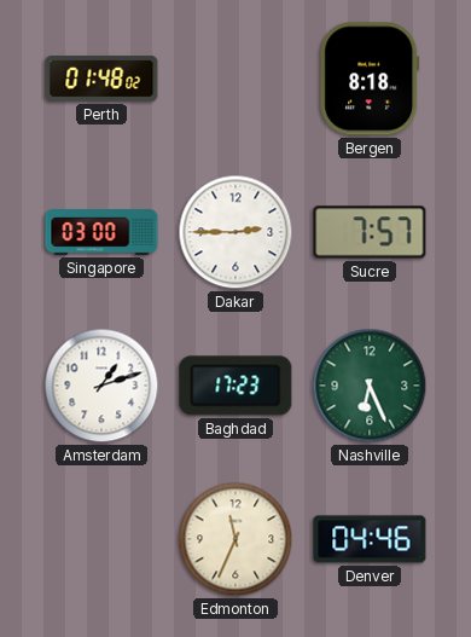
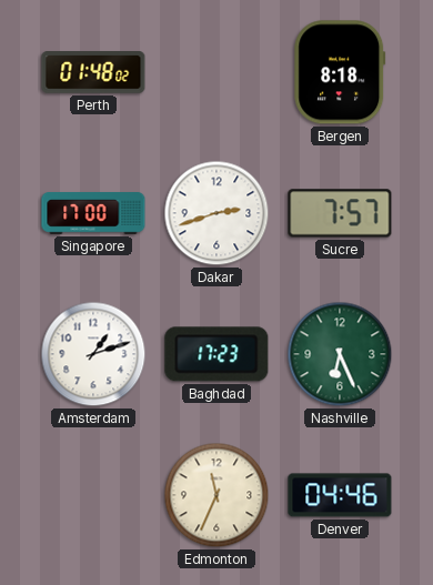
Singapore: 03:00 -> 17:00 (93, 213)
Dakar: 2:45 -> 2:42 (216, 213)
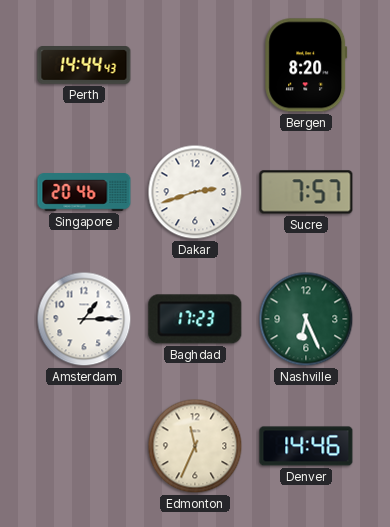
Perth: 01:48 -> 14:44 (84, 65)
Bergen: 8:18 -> 8:20 (306, 65)
Singapore: 17:00 -> 20:46 (84, 192)
Amsterdam: 1:12 -> 1:15 (84, 319)
Denver: 04:46 -> 14:46 (306, 446)
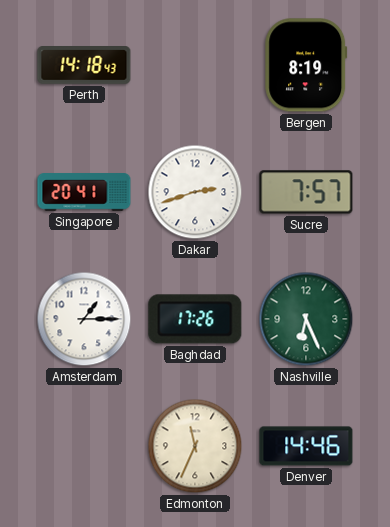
Perth: 14:44 -> 14:18 (84, 65)
Bergen: 8:20 -> 8:19 (306, 65)
Singapore: 20:46 -> 20:41 (84, 192)
Baghdad: 17:23 -> 17:26 (195, 319)
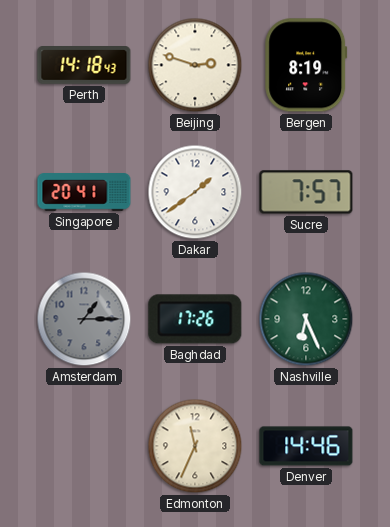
Beijing: none -> 2:48 (195, 65)
Dakar: 2:42 -> 1:39 (195, 192)
Amsterdam dial: white -> grey (84, 319)
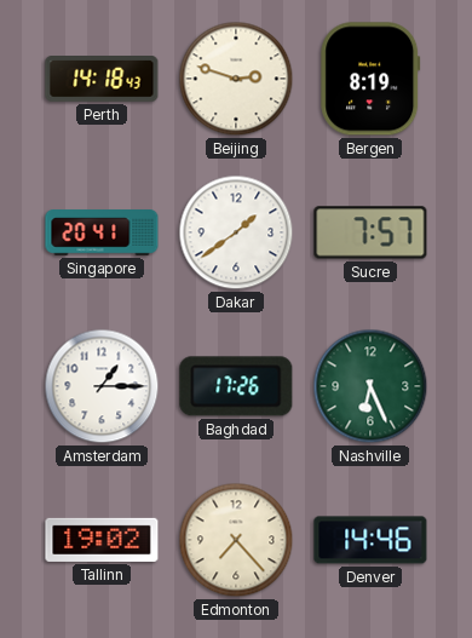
Amsterdam dial: grey -> white (102, 386)
Tallinn: none -> 19:02 (102, 540)
Edmonton: 11:34 -> 7:23 (236, 540)
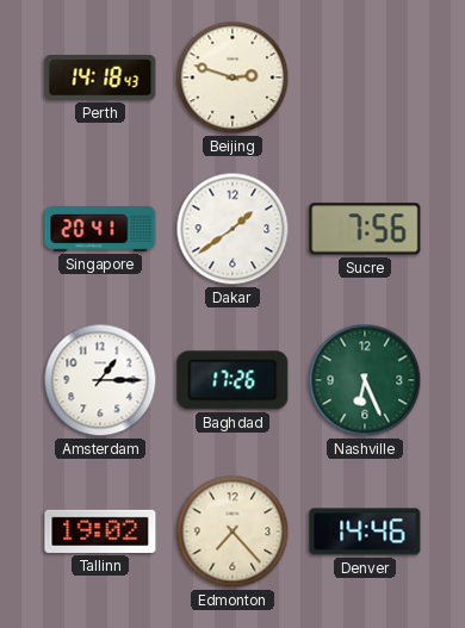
Bergen: 8:19 -> none (370, 79)
Sucre: 7:57 -> 7:56 (365, 229)
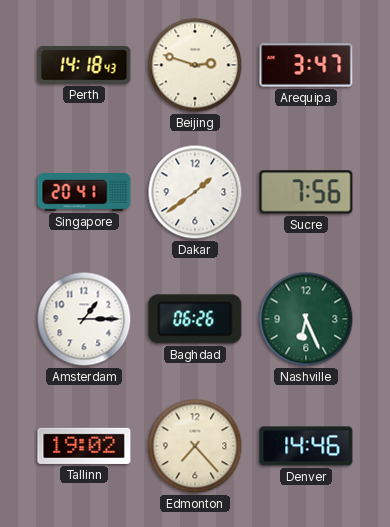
Arequipa: none -> 3:47 (306, 65)
Baghdad: 17:26 -> 06:26 (195, 319)
